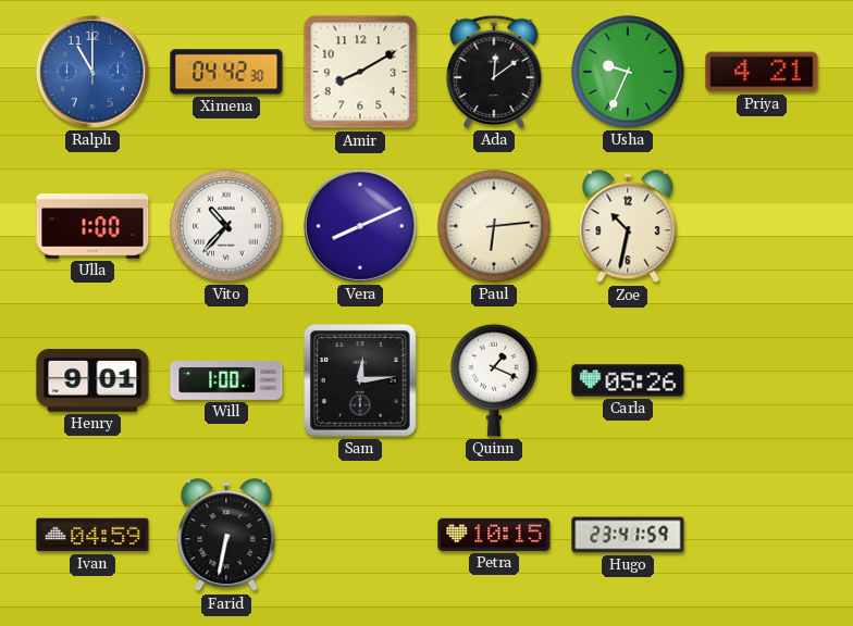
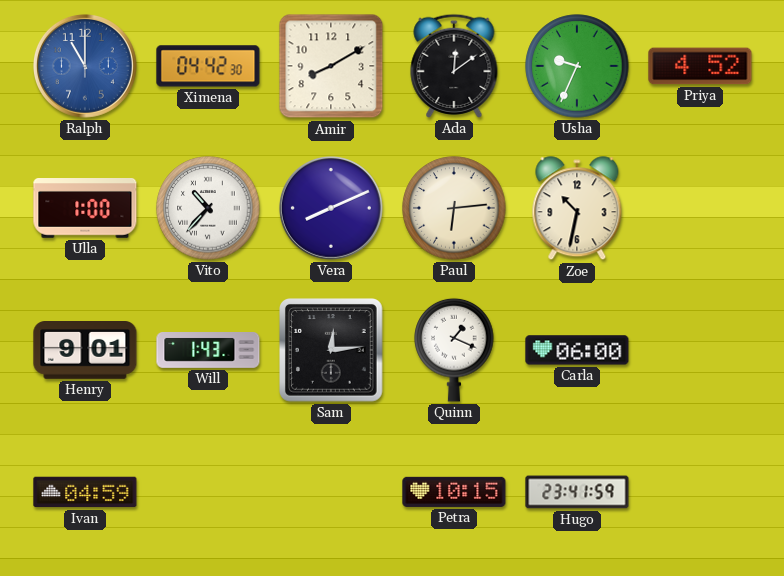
Priya: 4:21 -> 4:52 (700, 66)
Will: 1:00 -> 1:43 (208, 351)
Carla: 05:26 -> 06:00 (577, 350)
Farid: 6:32 -> none (226, 536)
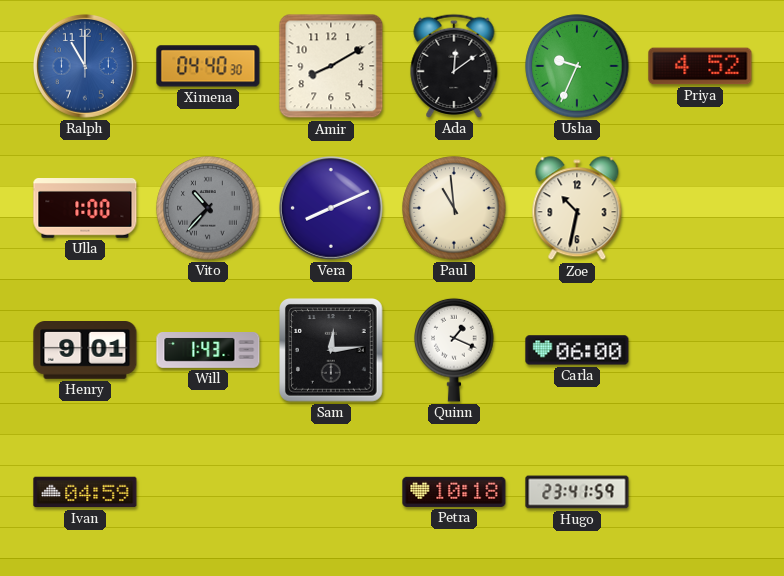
Ximena: 04:42 -> 04:40 (208, 66)
Vito dial: white -> grey (208, 208)
Paul: 6:14 -> 10:59 (454, 208)
Petra: 10:15 -> 10:18 (454, 492)
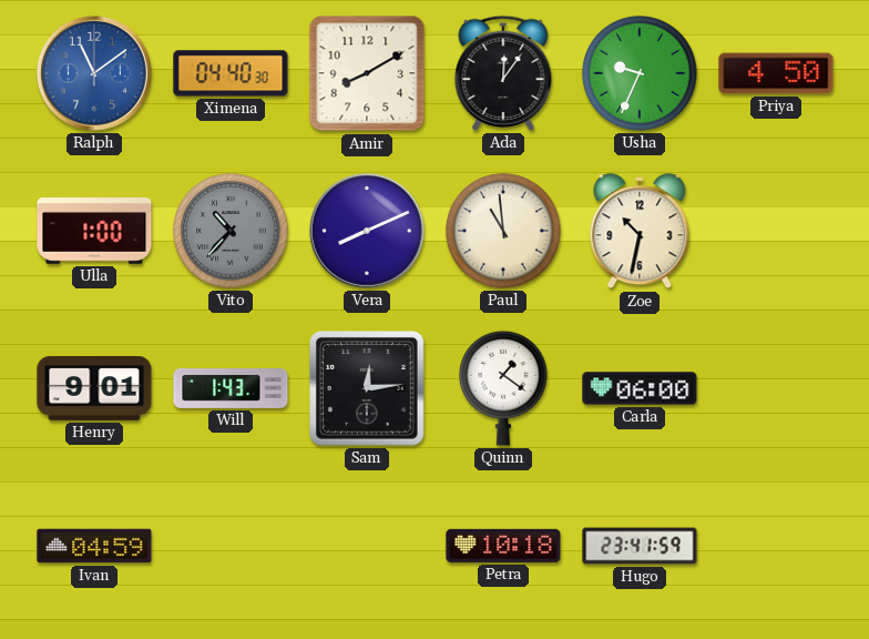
Ralph: 11:00 -> 11:09 (94, 73)
Ada: 12:09 -> 12:06 (503, 73)
Priya: 4:52 -> 4:50 (776, 73)
Quinn: 1:19 -> 1:21 (503, 388)
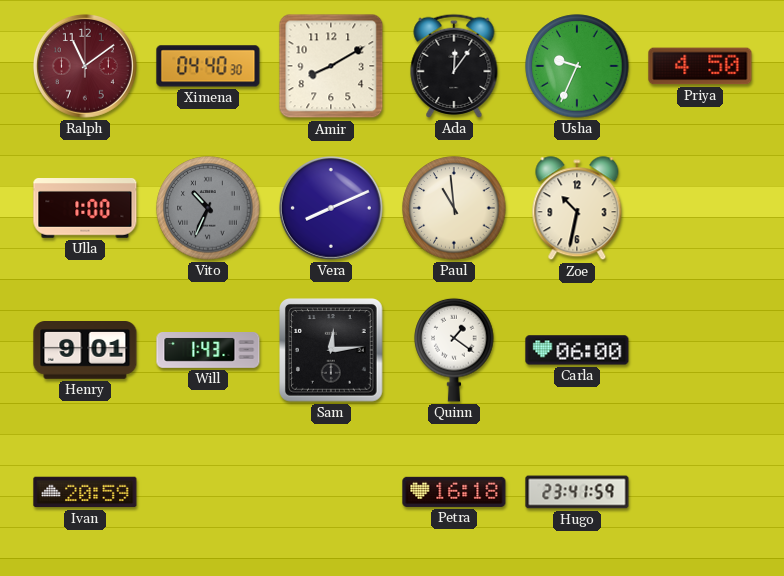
Ralph dial: blue -> burgundy (85, 66)
Vito: 10:37 -> 10:34 (208, 208)
Ivan: 04:59 -> 20:59 (85, 492)
Petra: 10:18 -> 16:18 (454, 492)
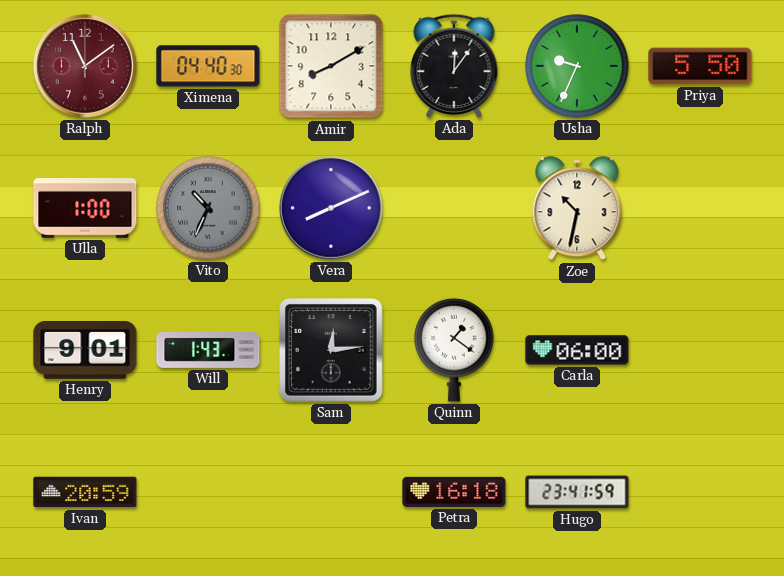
Priya: 4:50 -> 5:50 (700, 66)
Paul: 10:59 -> none (454, 208)
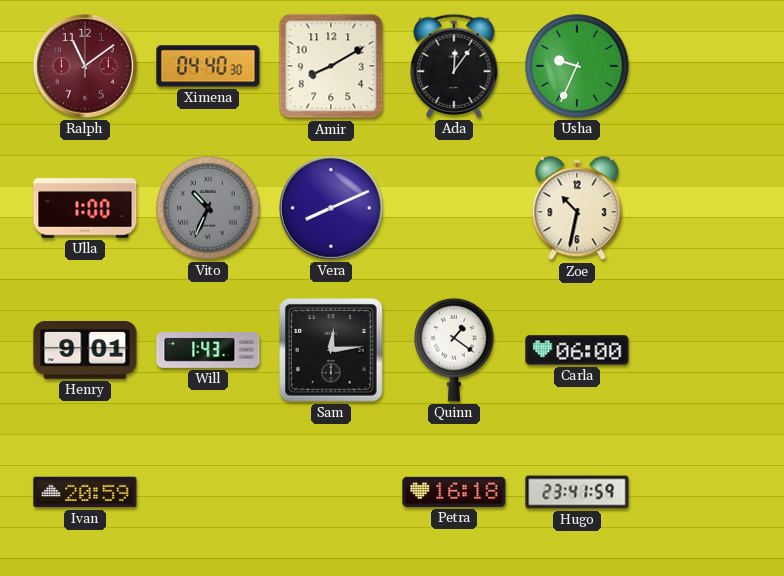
Priya: 5:50 -> none (700, 66)
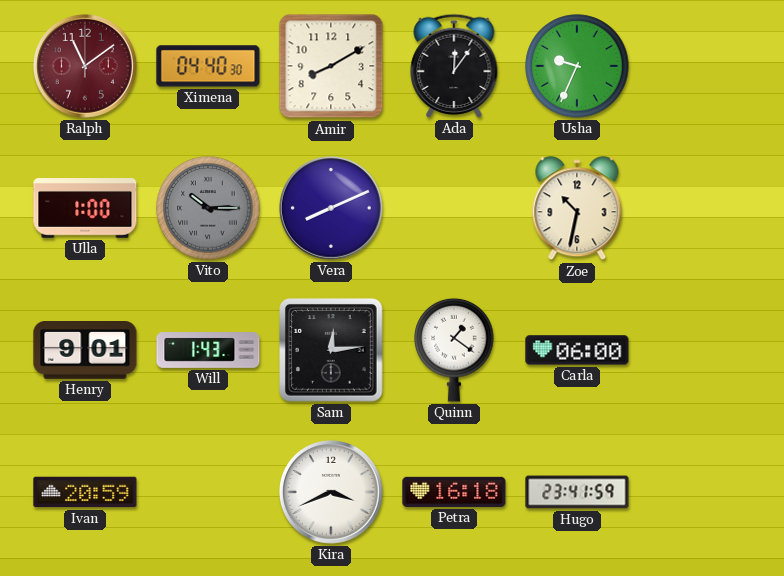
Vito: 10:34 -> 10:15 (208, 208)
Kira: none -> 3:41 (331, 492)
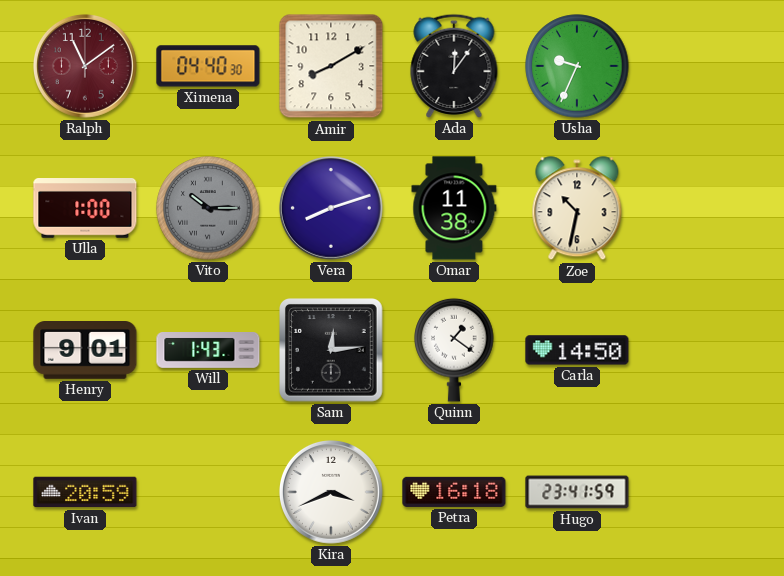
Vera: 8:11 -> 8:12 (331, 208)
Omar: none -> 11:38 (454, 208)
Carla: 06:00 -> 14:50 (577, 350)
